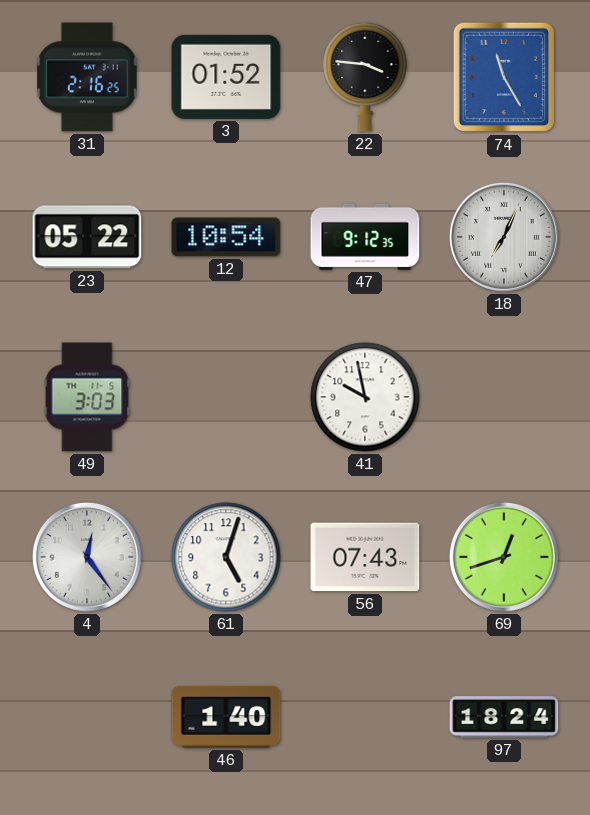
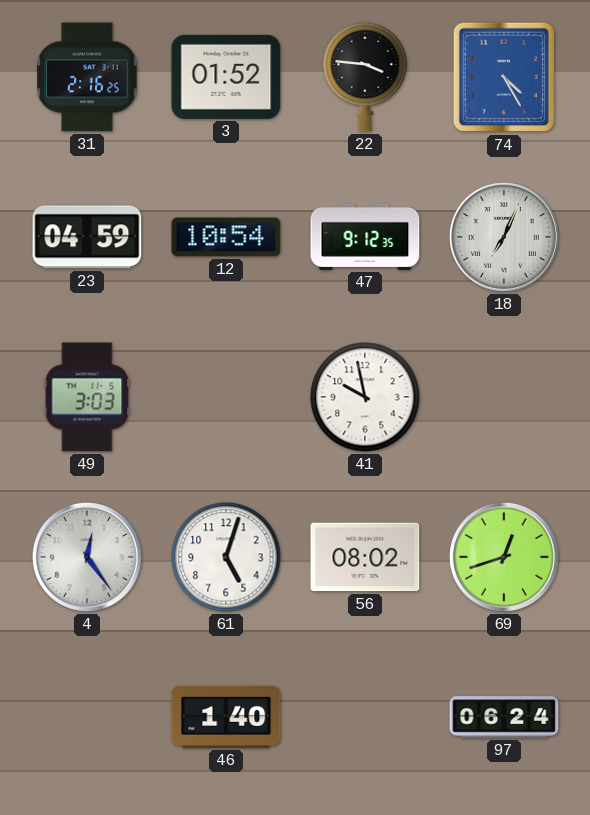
74: 11:25 -> 4:25 (503, 77)
23: 05:22 -> 04:59 (87, 237)
56: 07:43 -> 08:02 (365, 557)
97: 18:24 -> 06:24 (504, 717)
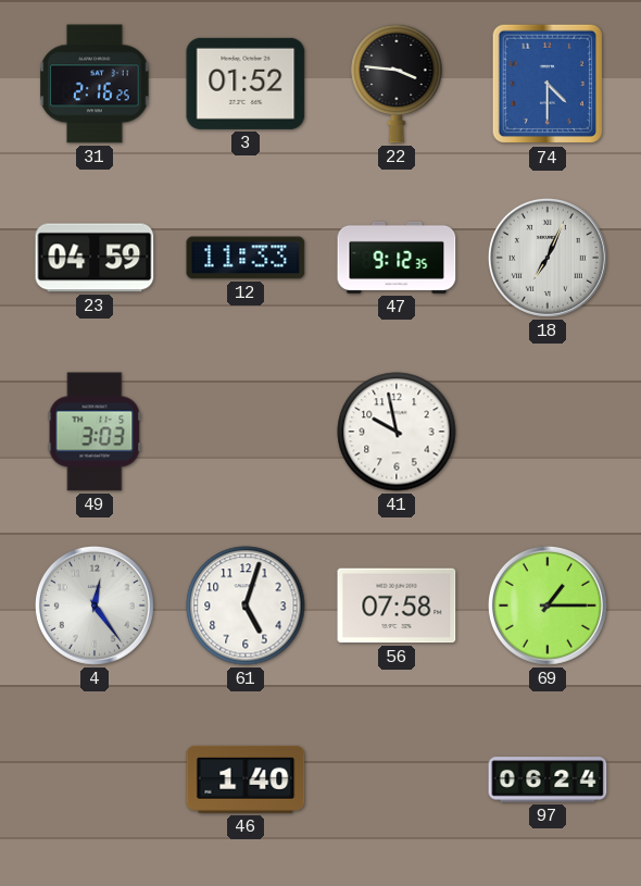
74: 4:25 -> 4:30 (546, 84)
12: 10:54 -> 11:33 (246, 258)
56: 08:02 -> 07:58 (397, 606)
69: 12:42 -> 1:15 (548, 606)
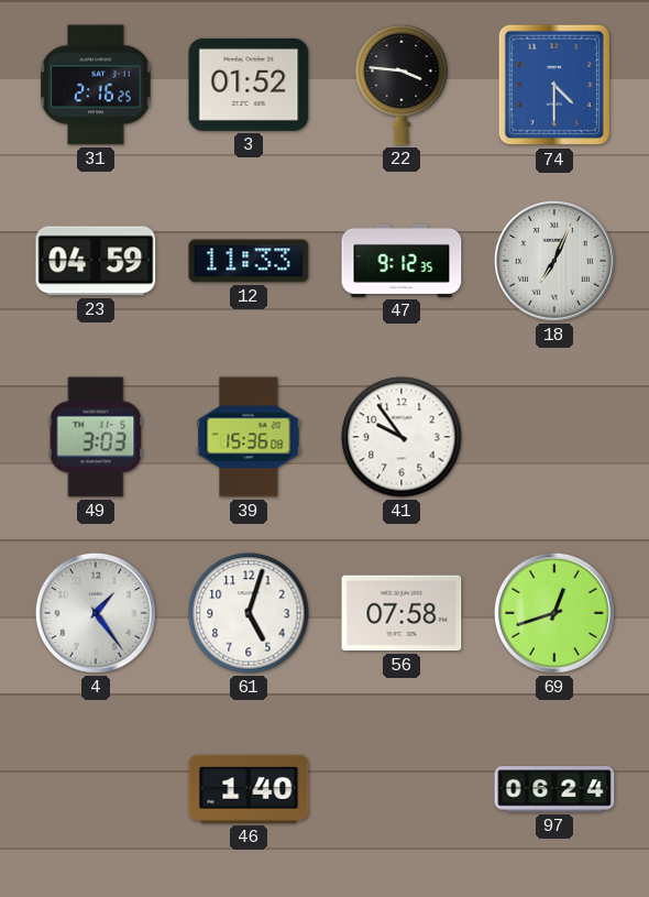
39: none -> 15:36 (249, 437)
41: 9:58 -> 9:54 (402, 437)
4: 12:24 -> 1:24 (96, 613)
69: 1:15 -> 12:42 (554, 613)
